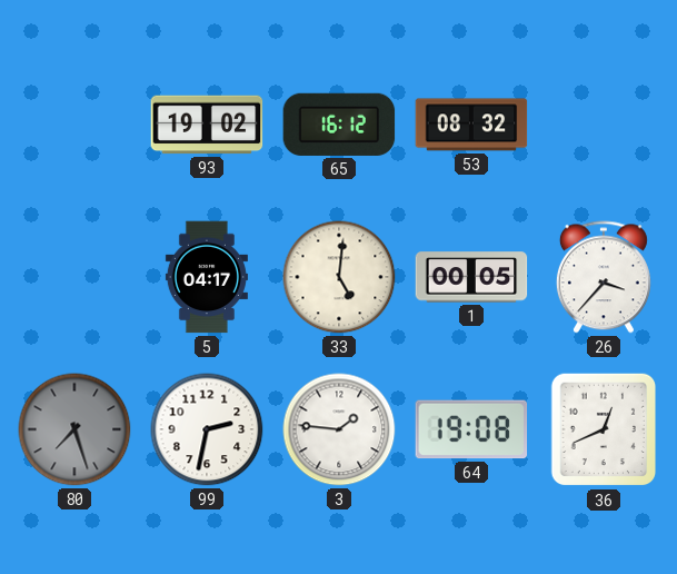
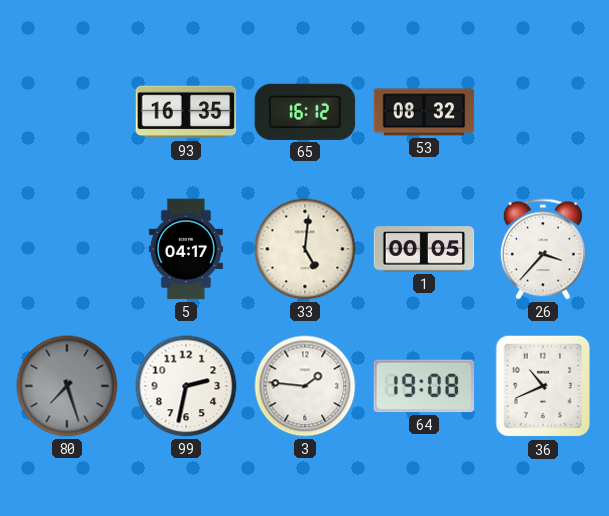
93: 19:02 -> 16:35 (186, 112)
36: 12:41 -> 10:41 (543, 386)
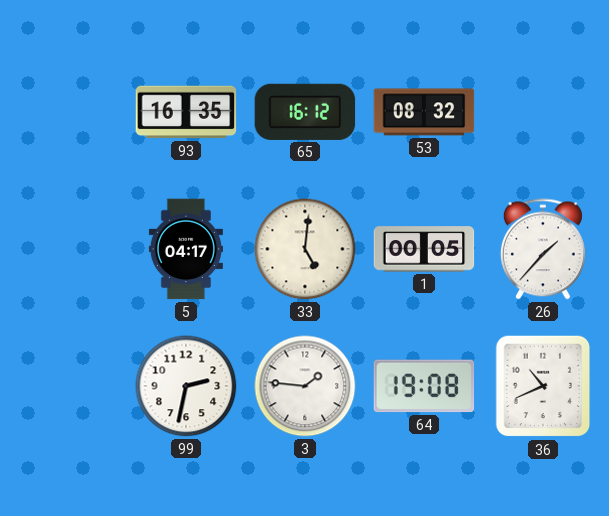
26: 3:37 -> 1:37 (543, 249)
80: 7:27 -> none (67, 386)
